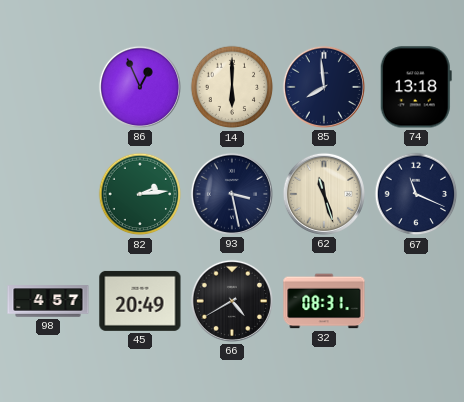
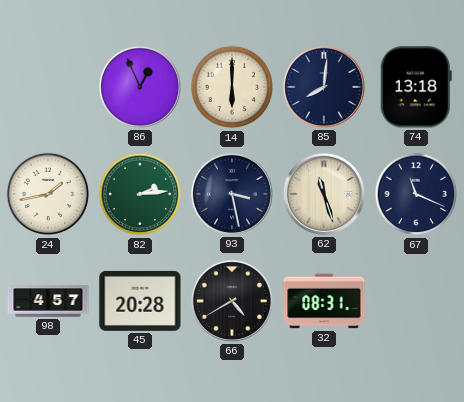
85: 7:59 -> 8:01 (324, 87)
24: none -> 1:43 (48, 194)
45: 20:49 -> 20:28 (140, 301)
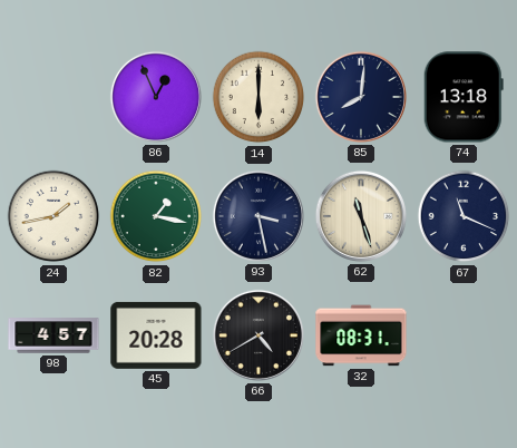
82: 2:14 -> 1:17 (156, 216)
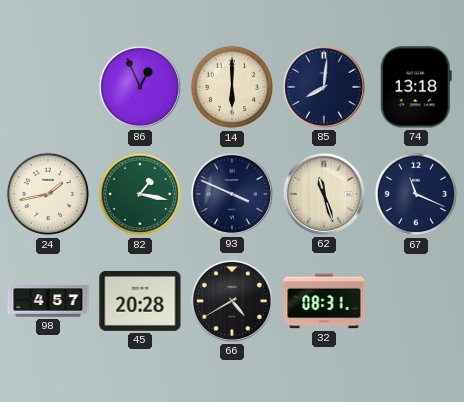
93: 3:28 -> 3:49 (232, 194)
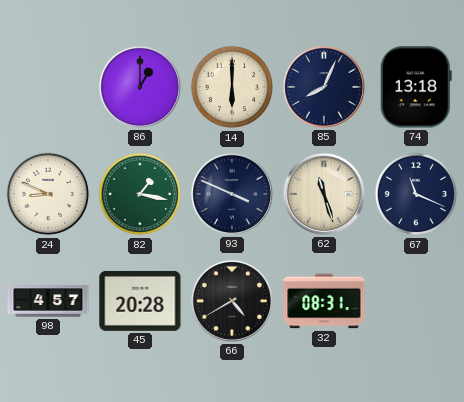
86: 12:56 -> 1:00 (140, 87)
85: 8:01 -> 8:04 (324, 87)
24: 1:43 -> 8:49 (48, 194)
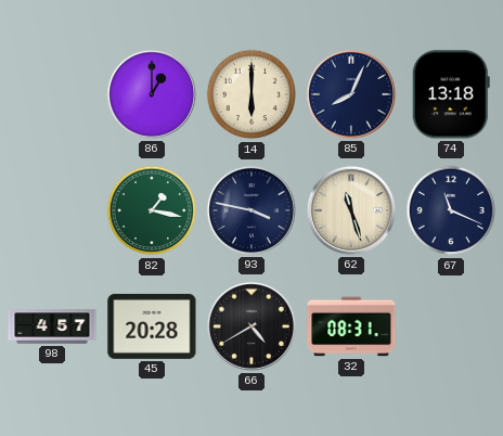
24: 8:49 -> none (48, 194)
93: 3:49 -> 3:47 (251, 210)
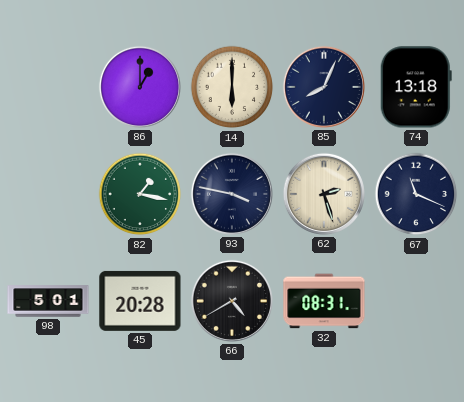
62: 11:27 -> 2:27 (324, 194)
98: 4:57 -> 5:01 (48, 301)
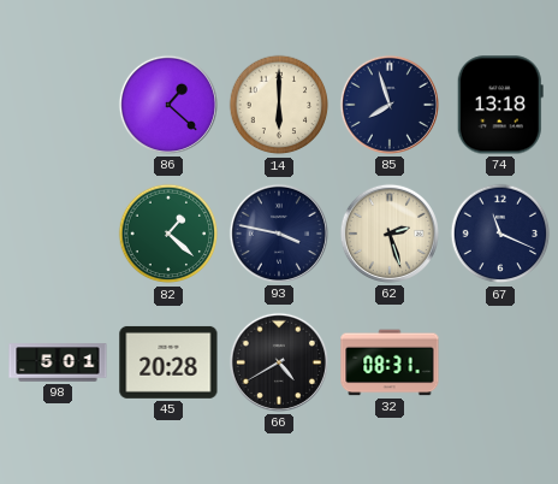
86: 1:00 -> 1:22 (168, 105)
85: 8:04 -> 7:57 (390, 105)
82: 1:17 -> 1:22 (168, 234)
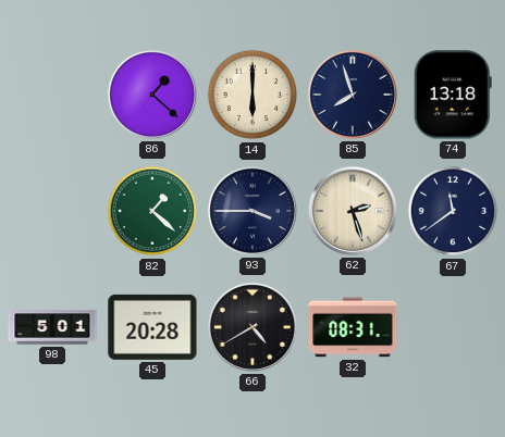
93: 3:47 -> 3:45 (253, 211)
67: 11:19 -> 11:39 (453, 211)
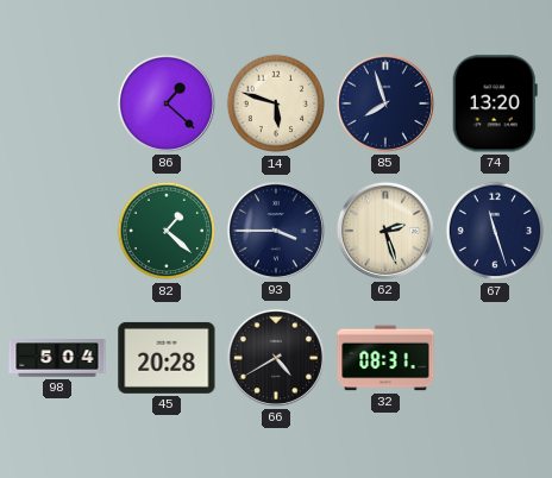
14: 6:00 -> 5:48 (276, 103)
74: 13:18 -> 13:20 (495, 103)
67: 11:39 -> 11:27 (495, 231)
98: 5:01 -> 5:04 (57, 358)
